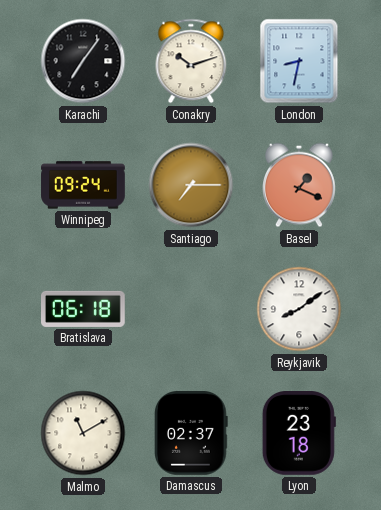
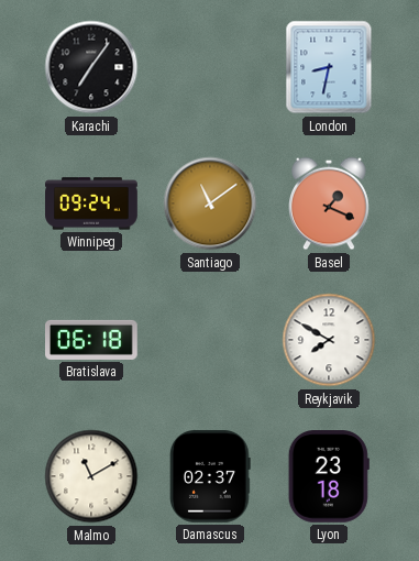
Conakry: 10:12 -> none (191, 61)
Santiago: 7:15 -> 11:09 (210, 204)
Reykjavik: 8:09 -> 7:50 (329, 340)
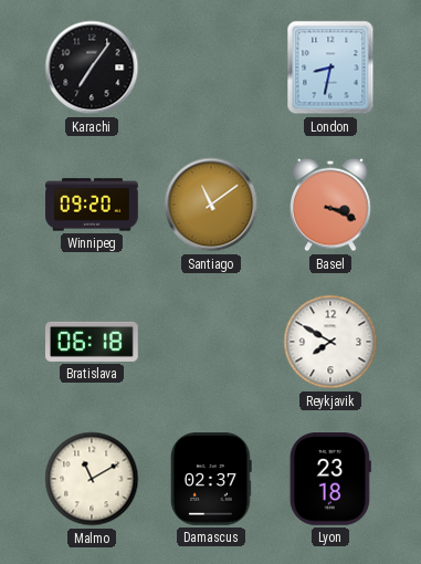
Winnipeg: 09:24 -> 09:20 (92, 205)
Basel: 1:19 -> 3:19 (331, 205)
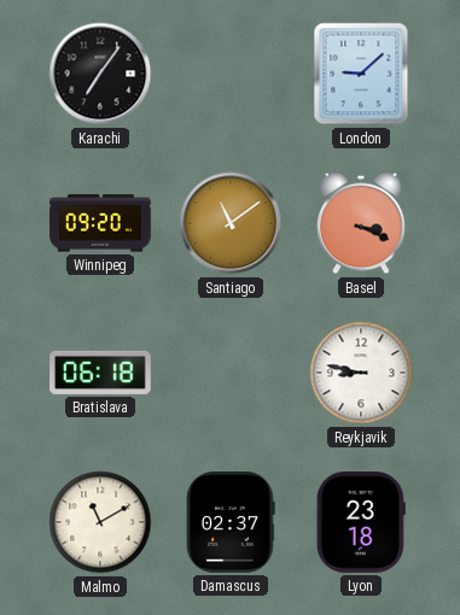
London: 8:32 -> 9:08 (361, 74)
Reykjavik: 7:50 -> 8:47 (361, 373)
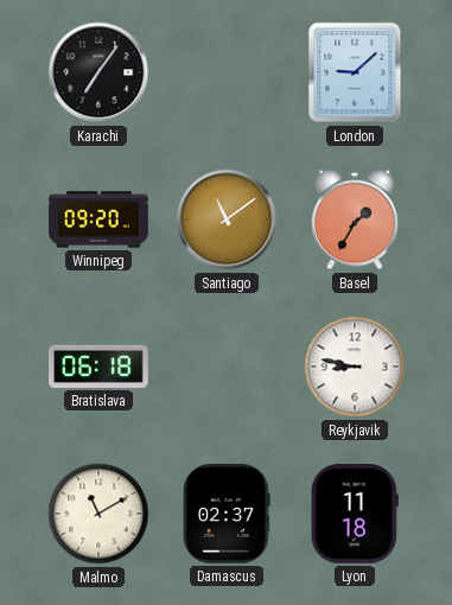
Basel: 3:19 -> 1:35 (356, 219)
Lyon: 23:18 -> 11:18 (355, 515)
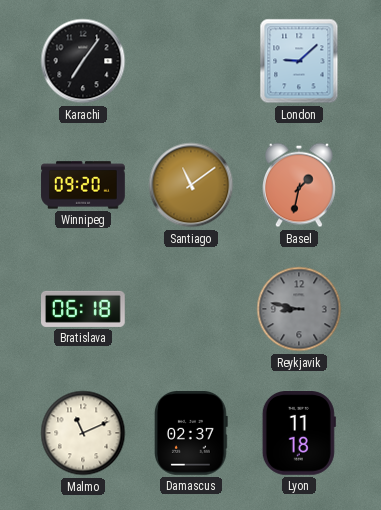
Basel: 1:35 -> 1:32 (300, 185)
Reykjavik dial: white -> grey (299, 309)
Malmo: 11:10 -> 11:11 (83, 433)
